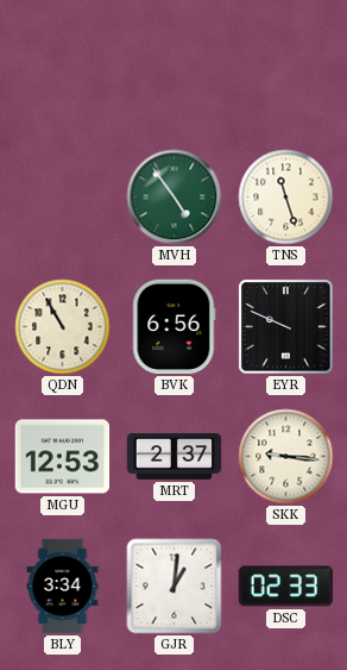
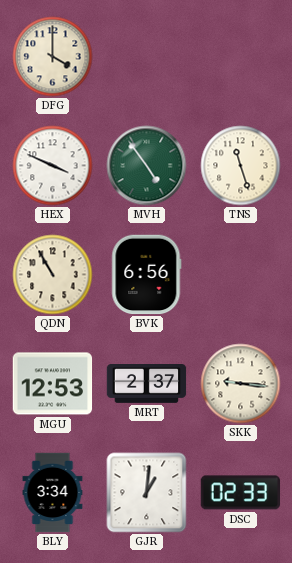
DFG: none -> 4:00 (53, 57)
HEX: none -> 3:49 (53, 166)
EYR: 9:49 -> none (286, 327)
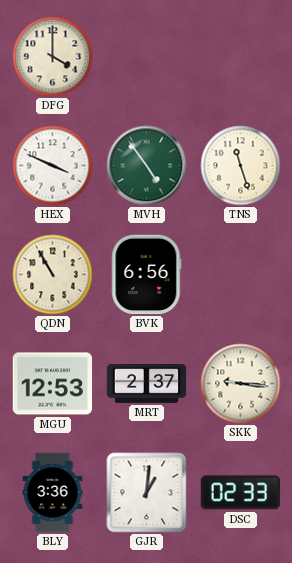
BLY: 3:34 -> 3:36 (53, 493)
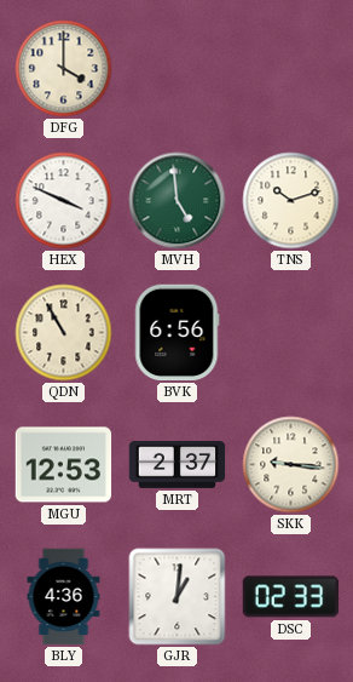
MVH: 4:54 -> 4:59 (178, 201)
TNS: 11:27 -> 10:12 (291, 201)
BLY: 3:36 -> 4:36 (64, 597)
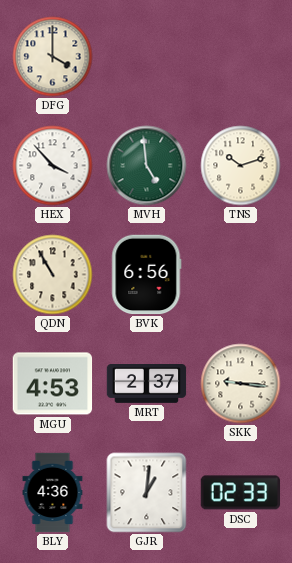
HEX: 3:49 -> 3:53 (53, 166)
MGU: 12:53 -> 4:53 (53, 384)
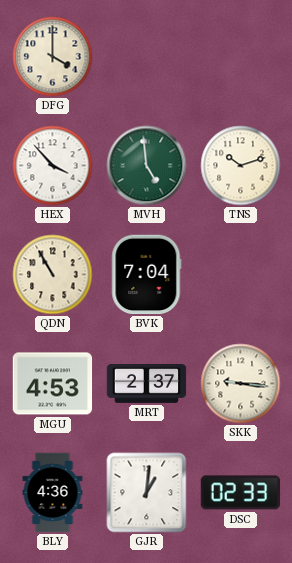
BVK: 6:56 -> 7:04 (147, 275)
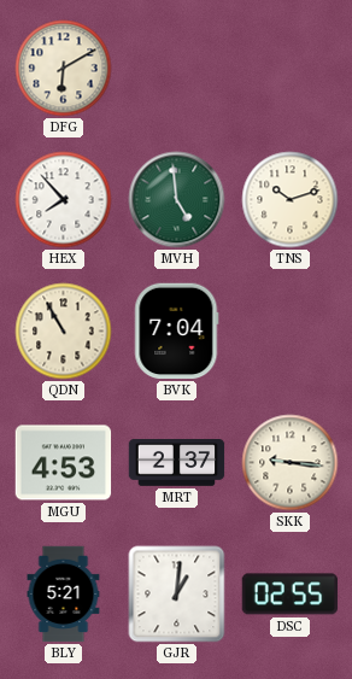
DFG: 4:00 -> 6:10 (64, 69)
HEX: 3:53 -> 7:53 (64, 200)
BLY: 4:36 -> 5:21 (64, 595)
DSC: 02:33 -> 02:55 (291, 595)
